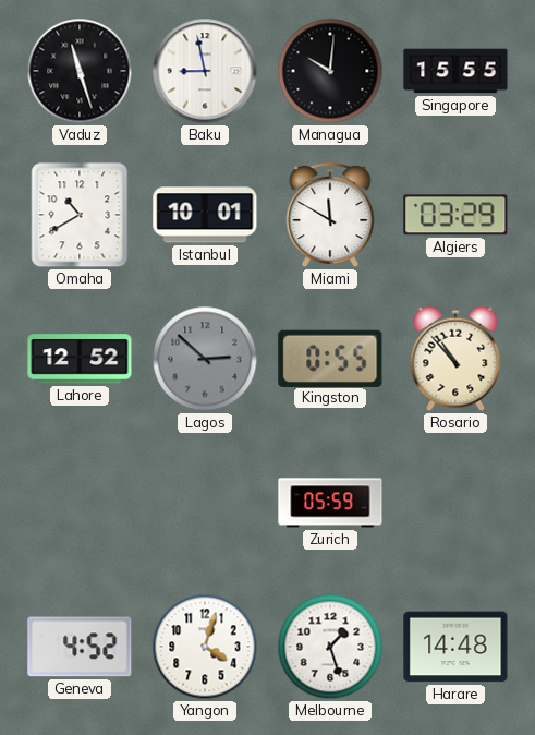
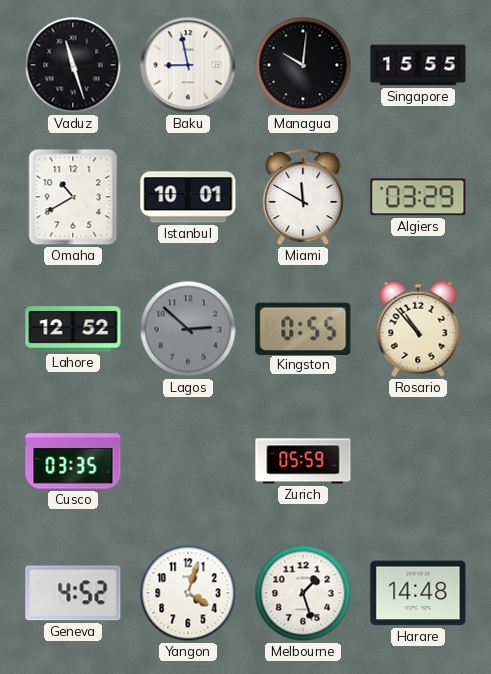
Cusco: none -> 03:35 (73, 461)
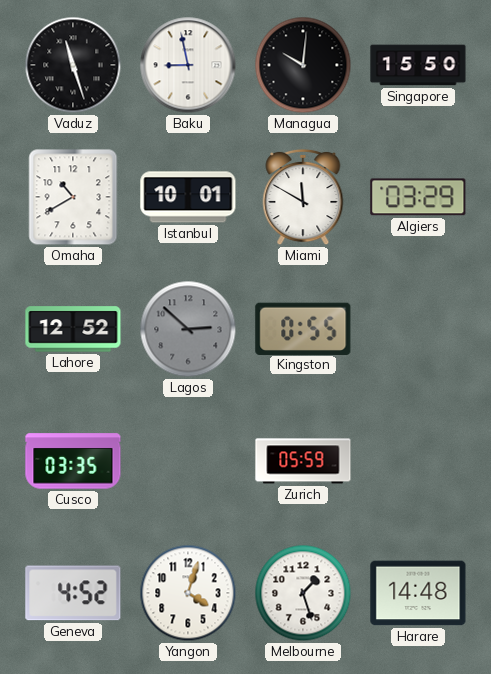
Singapore: 15:55 -> 15:50 (418, 65)
Rosario: 10:53 -> none (418, 329)
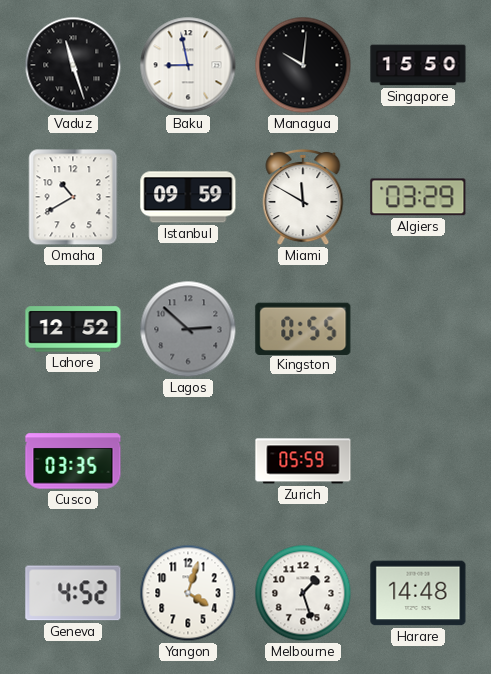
Istanbul: 10:01 -> 09:59 (188, 197)
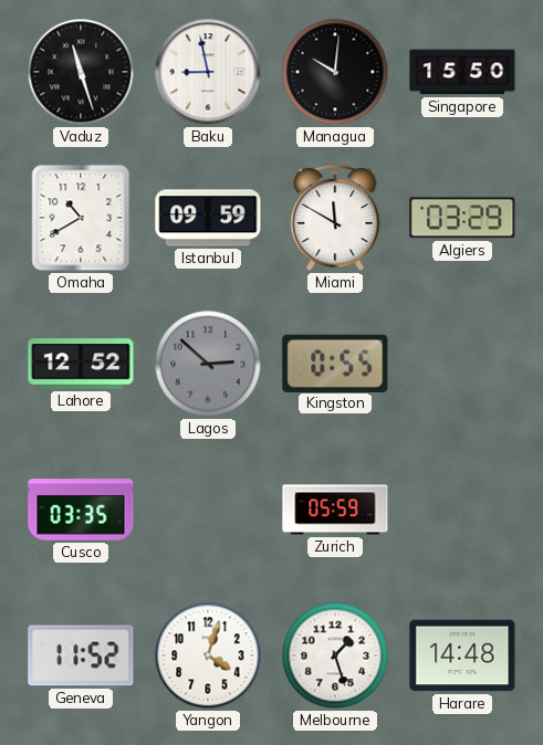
Geneva: 4:52 -> 11:52 (81, 655)
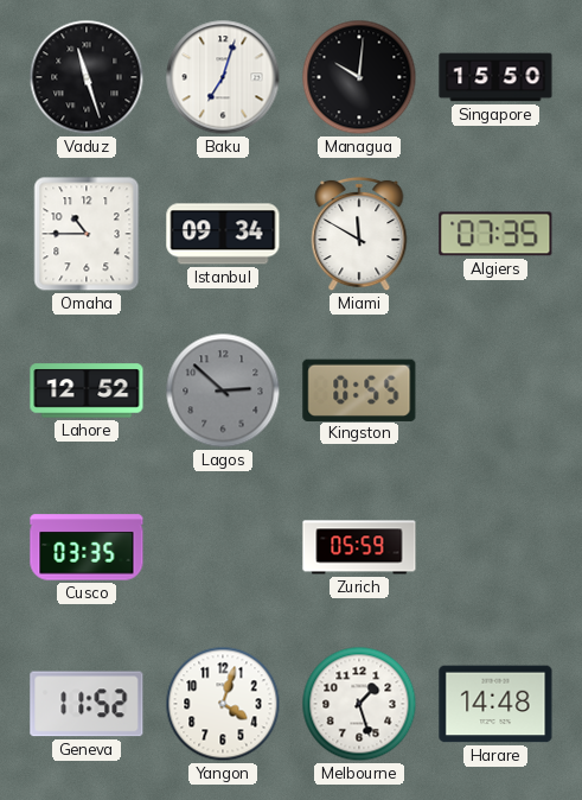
Baku: 8:58 -> 7:03 (223, 77)
Omaha: 10:40 -> 10:45 (87, 234)
Istanbul: 09:59 -> 09:34 (223, 234)
Algiers: 03:29 -> 07:35 (495, 234)
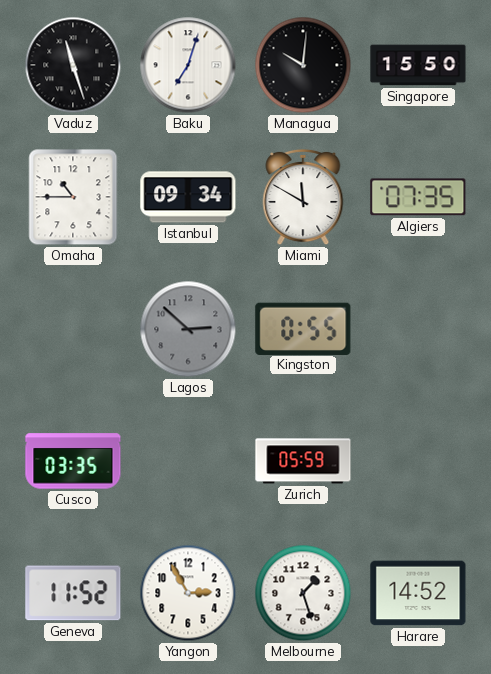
Lahore: 12:52 -> none (87, 391)
Yangon: 4:03 -> 2:55 (188, 593)
Harare: 14:48 -> 14:52 (418, 593)
